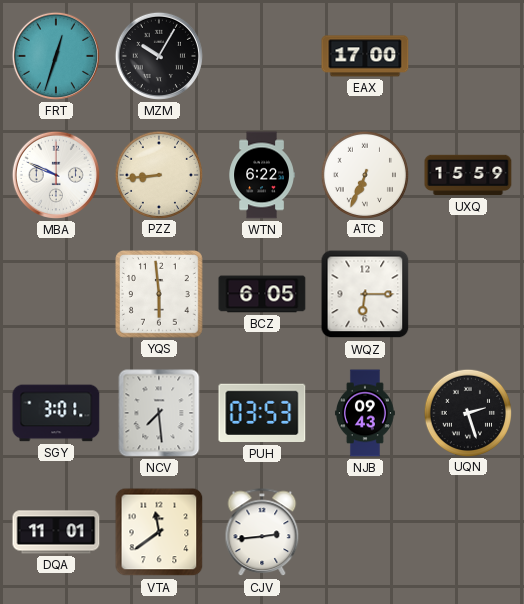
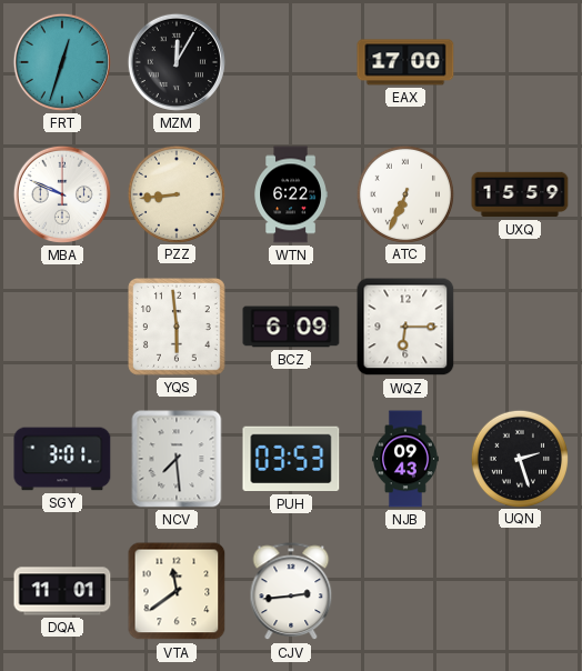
MZM: 10:05 -> 12:05 (177, 62)
BCZ: 6:05 -> 6:09 (291, 327)
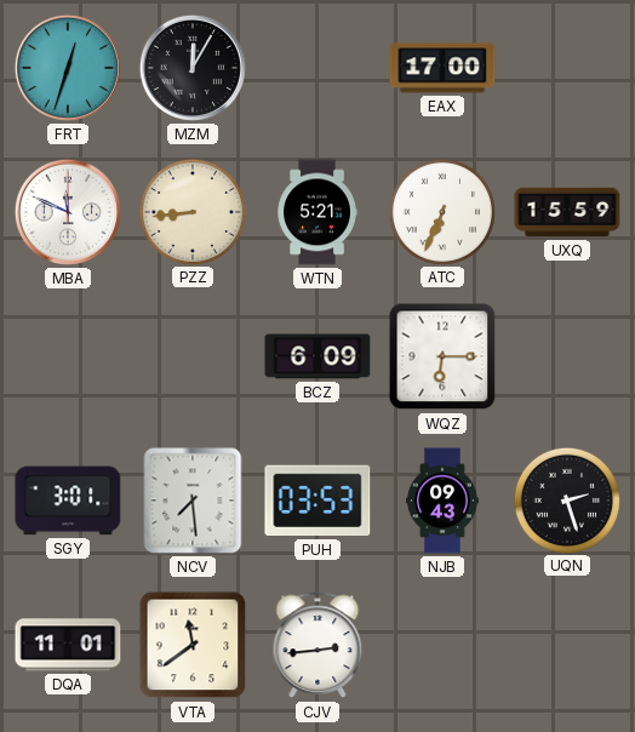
MBA: 9:49 -> 11:49 (68, 212)
WTN: 6:22 -> 5:21 (317, 212)
YQS: 5:59 -> none (178, 328)
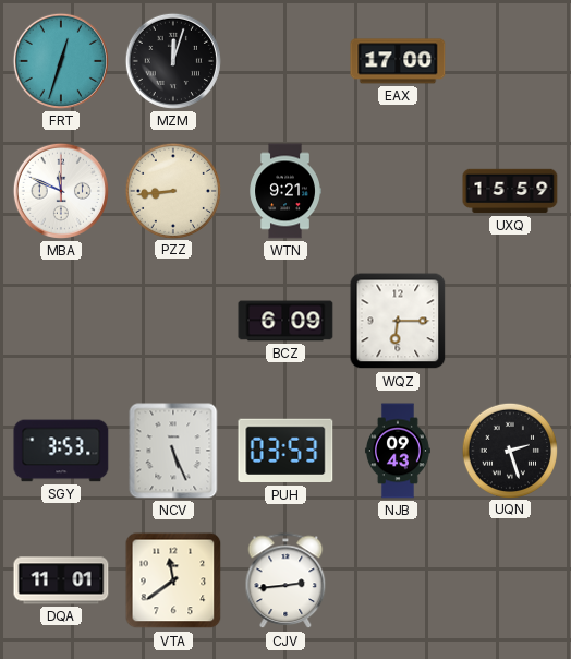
MZM: 12:05 -> 12:03 (173, 61)
WTN: 5:21 -> 9:21 (285, 191)
ATC: 6:34 -> none (441, 211)
SGY: 3:01 -> 3:53 (61, 451)
NCV: 7:29 -> 5:26 (173, 451)
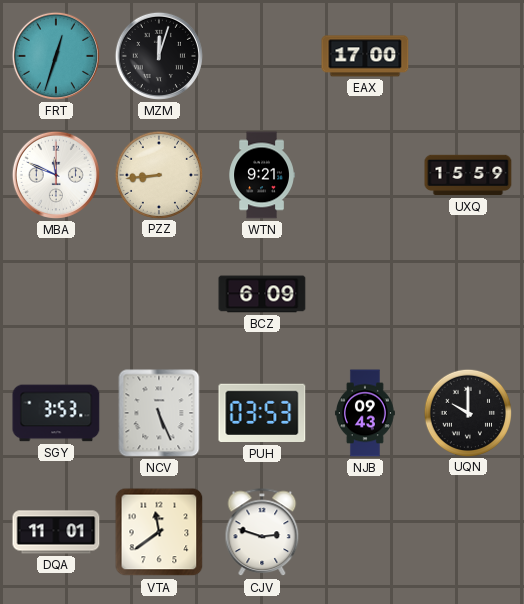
WQZ: 6:15 -> none (398, 321)
UQN: 2:27 -> 10:00 (467, 412)
CJV: 2:44 -> 2:48 (262, 533)
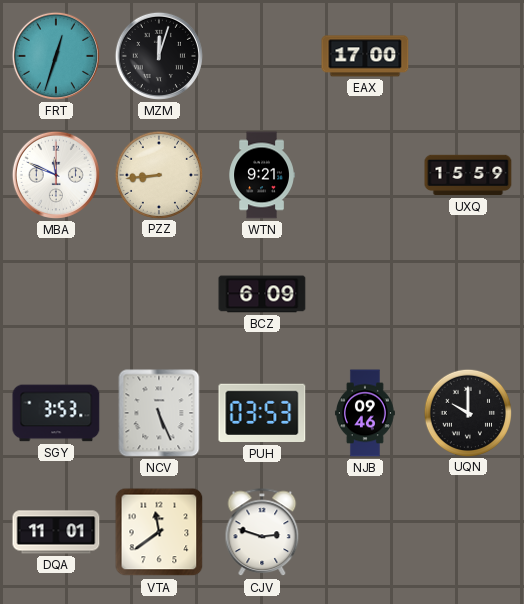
NJB: 09:43 -> 09:46 (365, 413)
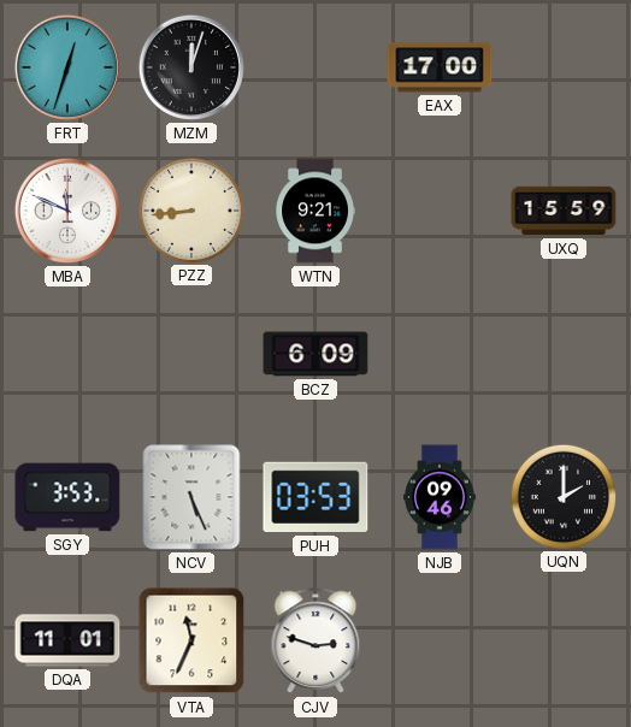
UQN: 10:00 -> 2:00 (562, 496)
VTA: 11:39 -> 11:34 (191, 640)
